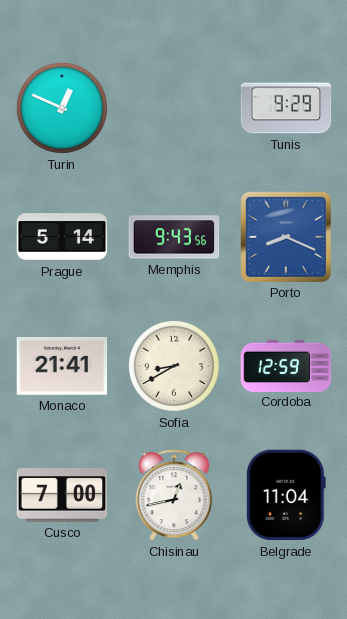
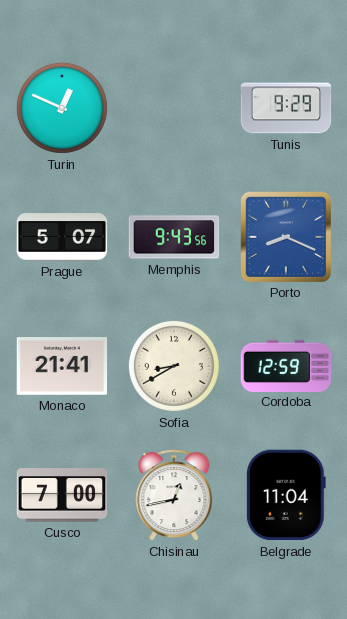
Prague: 5:14 -> 5:07 (62, 237)
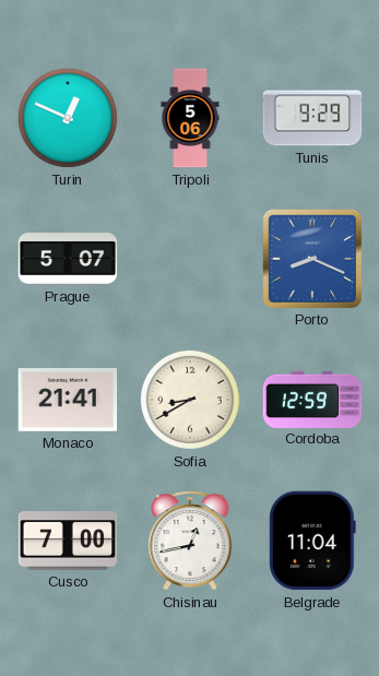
Tripoli: none -> 5:06 (190, 118)
Memphis: 9:43 -> none (174, 237)
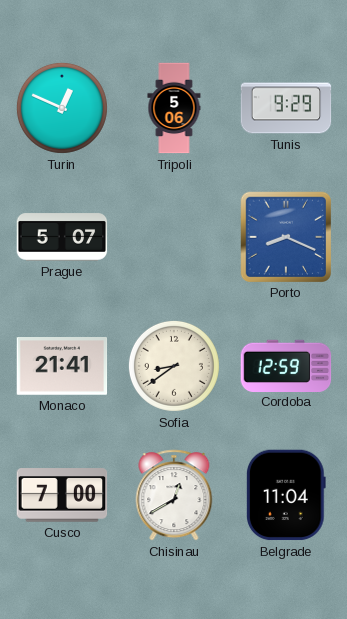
Sofia: 8:40 -> 8:39 (174, 366)
Chisinau: 12:43 -> 12:40 (174, 495)
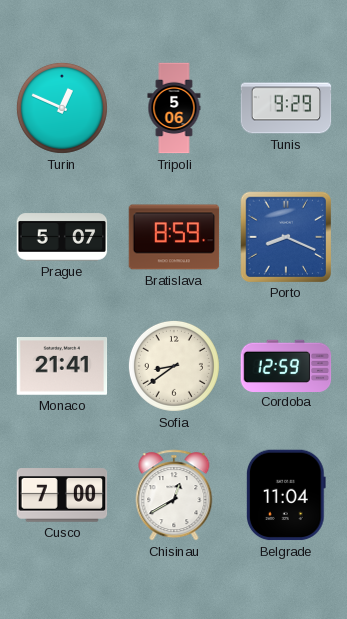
Bratislava: none -> 8:59 (174, 237)
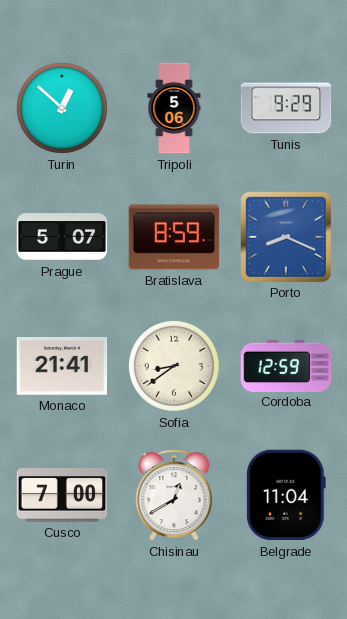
Turin: 12:49 -> 12:52 (62, 108)
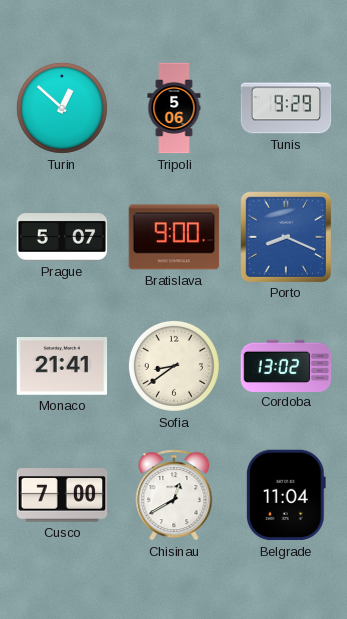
Bratislava: 8:59 -> 9:00 (174, 237)
Cordoba: 12:59 -> 13:02 (286, 365)
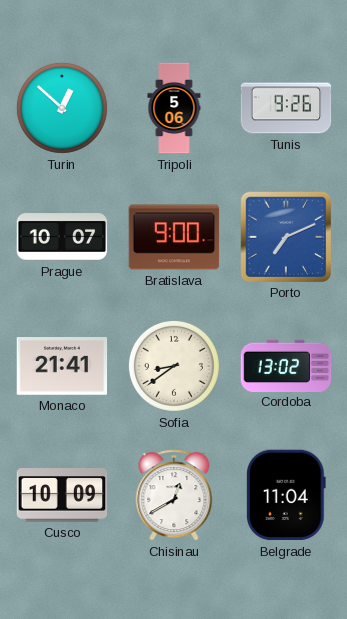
Tunis: 9:29 -> 9:26 (286, 108)
Prague: 5:07 -> 10:07 (62, 237)
Porto: 8:19 -> 7:11 (285, 236)
Cusco: 7:00 -> 10:09 (62, 495)
